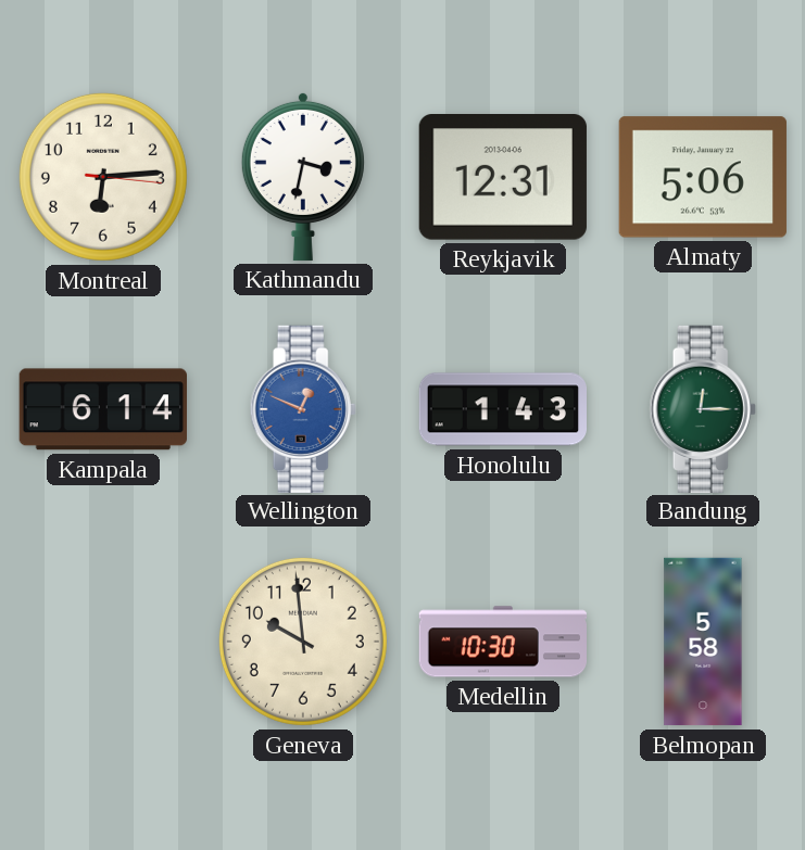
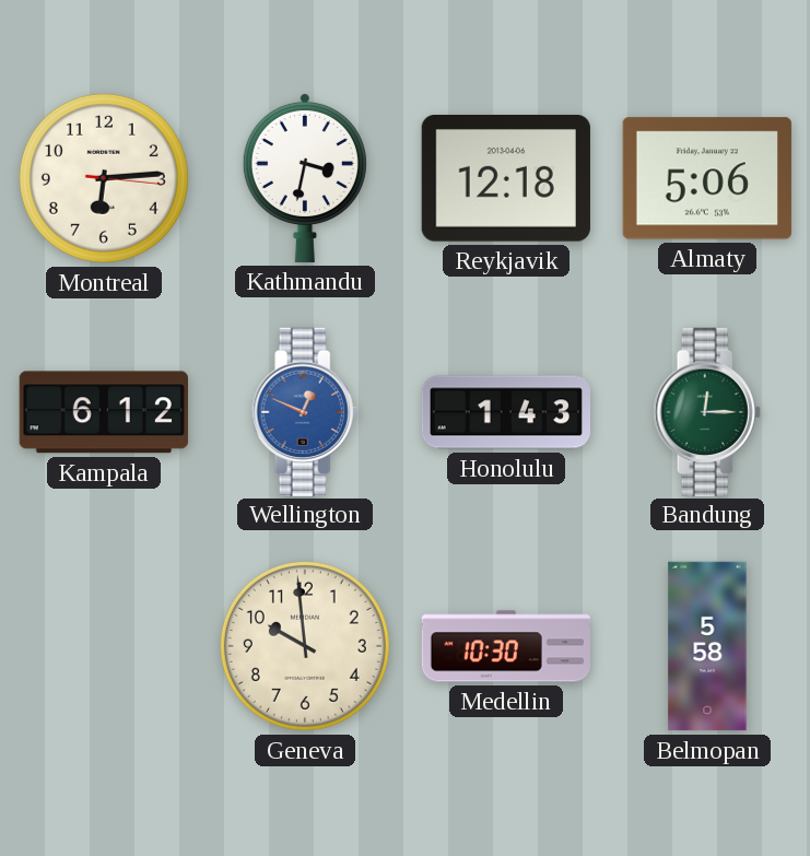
Reykjavik: 12:31 -> 12:18 (506, 179)
Kampala: 6:14 -> 6:12 (104, 412)
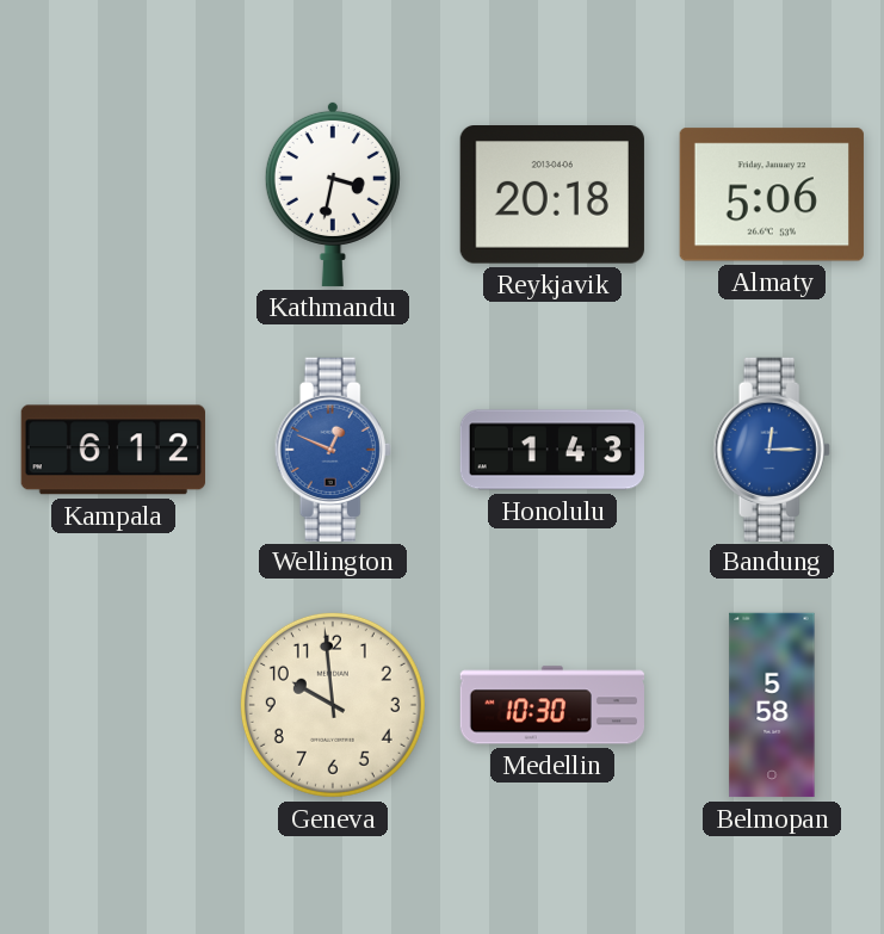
Montreal: 6:14 -> none (104, 178)
Reykjavik: 12:18 -> 20:18 (552, 196)
Bandung dial: green -> blue (772, 449)
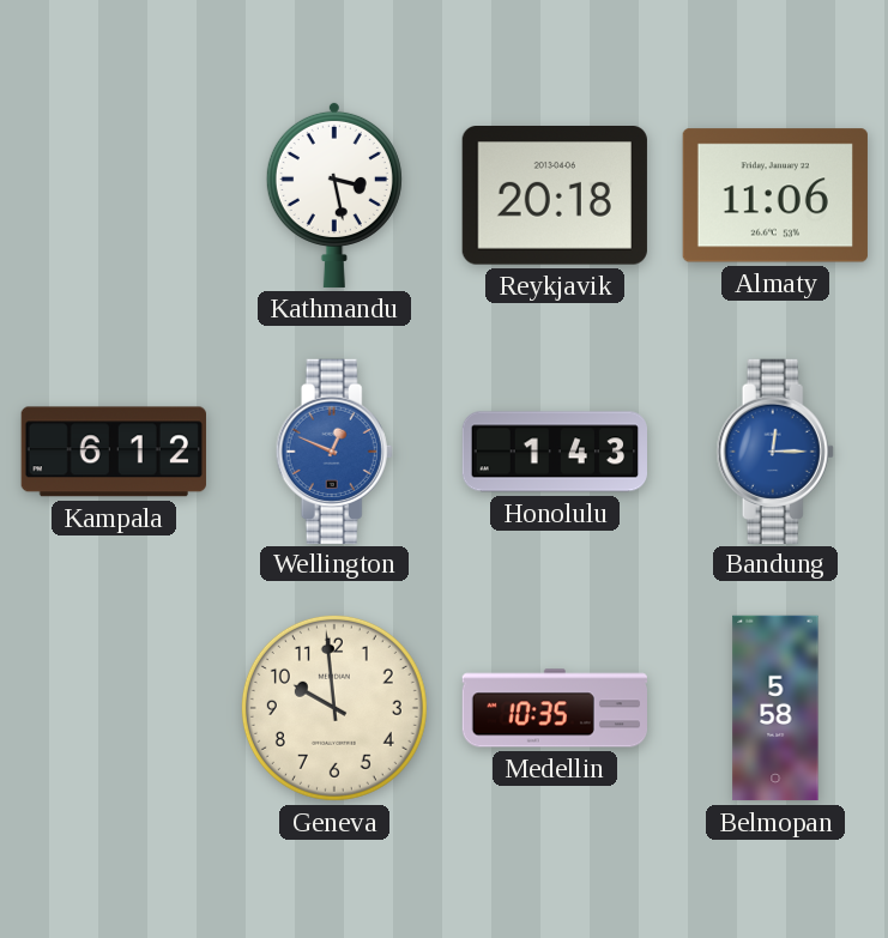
Kathmandu: 3:32 -> 3:28 (334, 194)
Almaty: 5:06 -> 11:06 (775, 195)
Medellin: 10:30 -> 10:35 (554, 708)
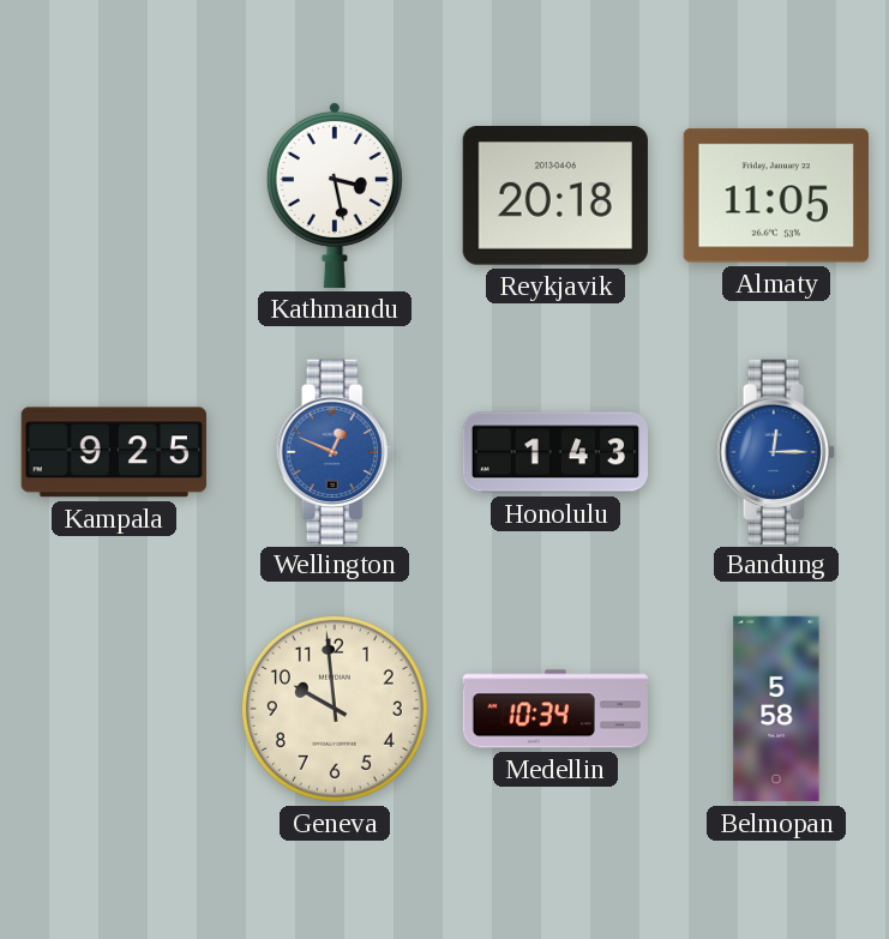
Almaty: 11:06 -> 11:05 (776, 195)
Kampala: 6:12 -> 9:25 (114, 452)
Medellin: 10:35 -> 10:34 (554, 709)
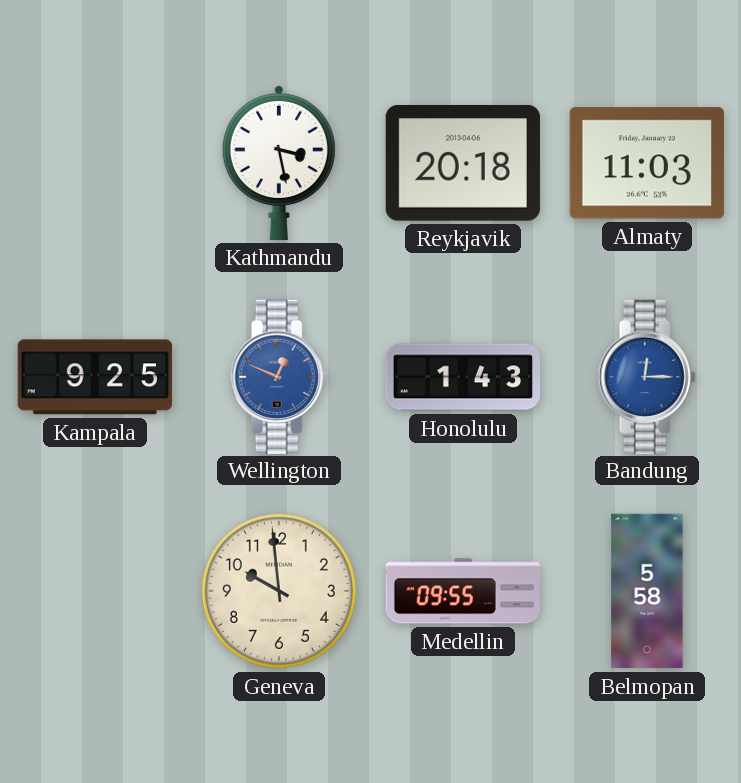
Almaty: 11:05 -> 11:03 (647, 163)
Medellin: 10:34 -> 09:55 (462, 591)
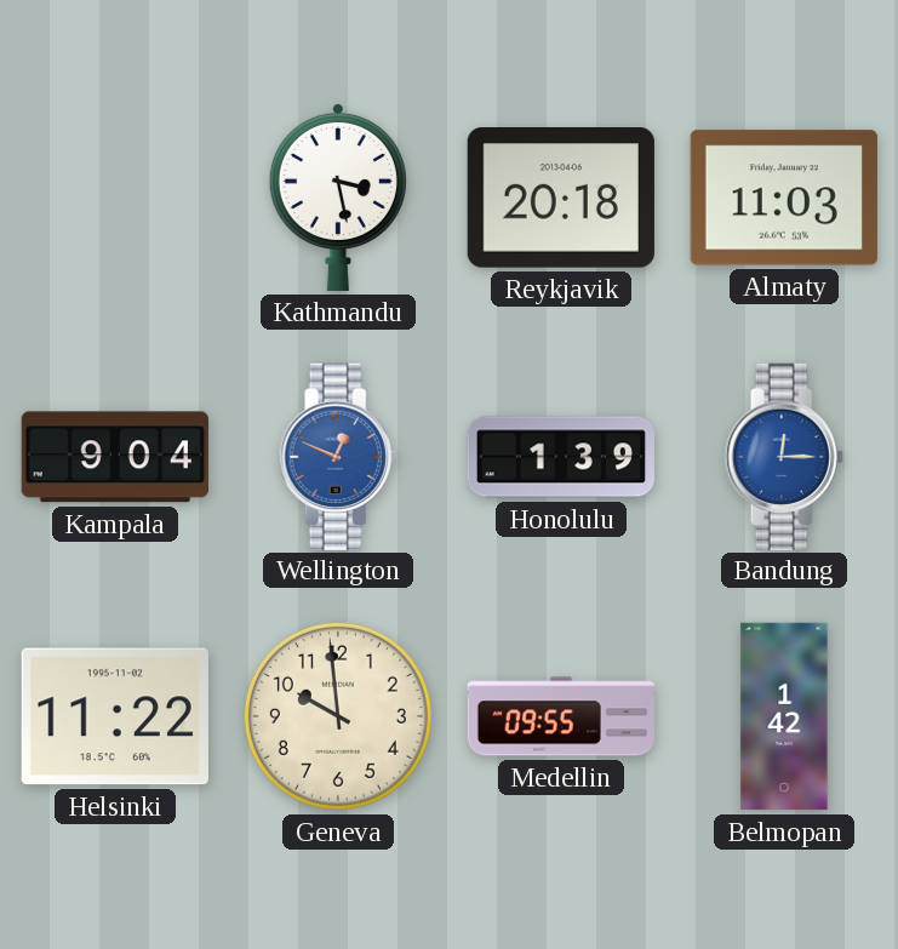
Kampala: 9:25 -> 9:04 (115, 457)
Honolulu: 1:43 -> 1:39 (560, 457)
Helsinki: none -> 11:22 (115, 716)
Belmopan: 5:58 -> 1:42 (784, 716)
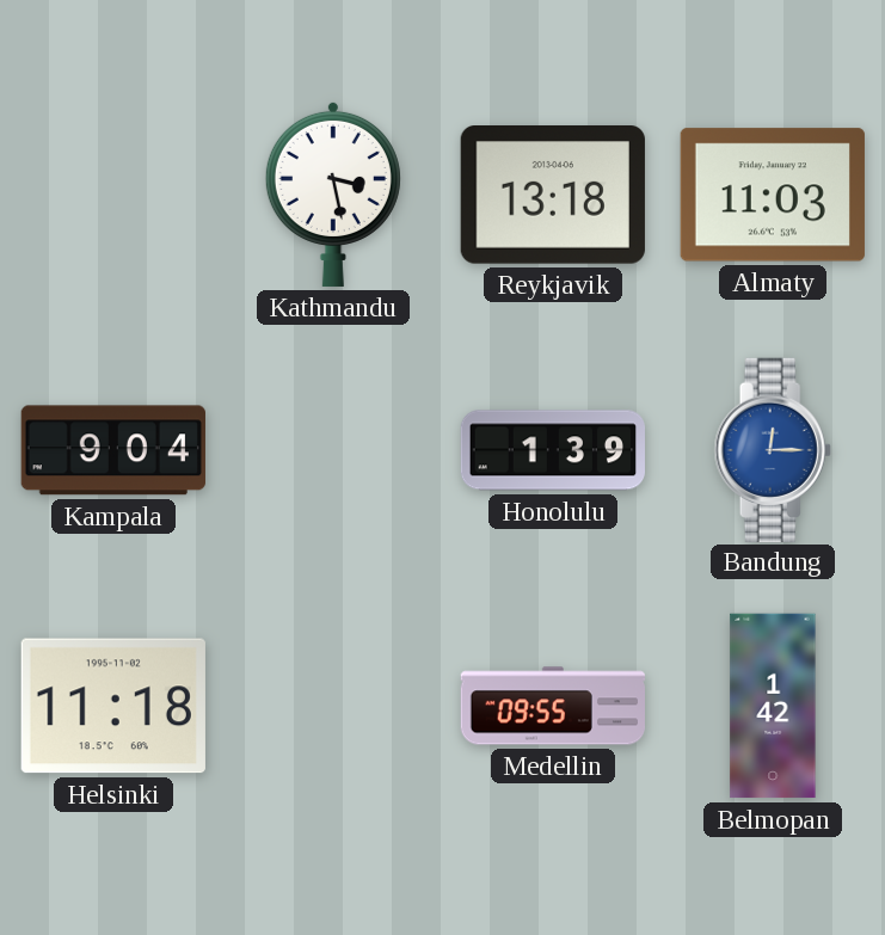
Reykjavik: 20:18 -> 13:18 (553, 196)
Wellington: 12:49 -> none (338, 456)
Helsinki: 11:22 -> 11:18 (113, 706)
Geneva: 9:59 -> none (338, 716)
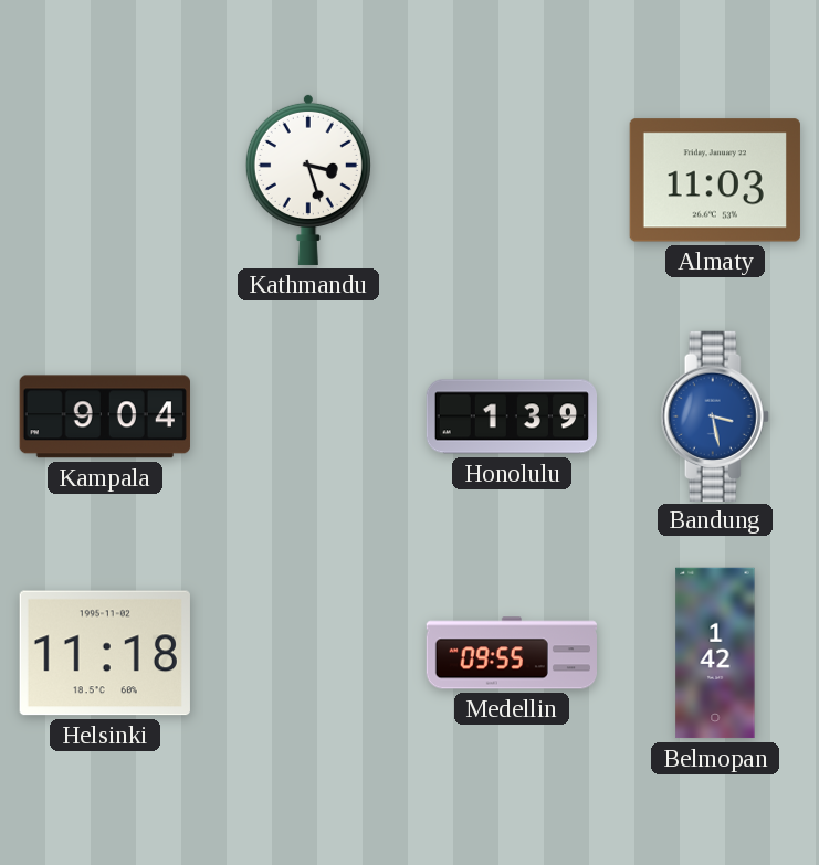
Kathmandu: 3:28 -> 3:27 (308, 179)
Reykjavik: 13:18 -> none (553, 196)
Bandung: 12:15 -> 3:28 (715, 415)
